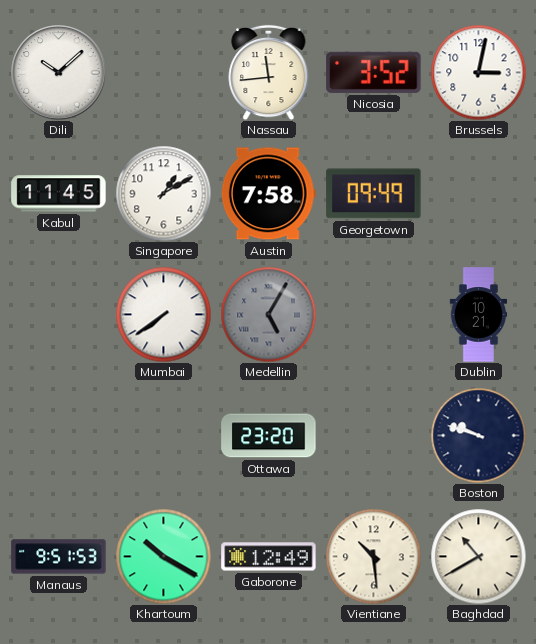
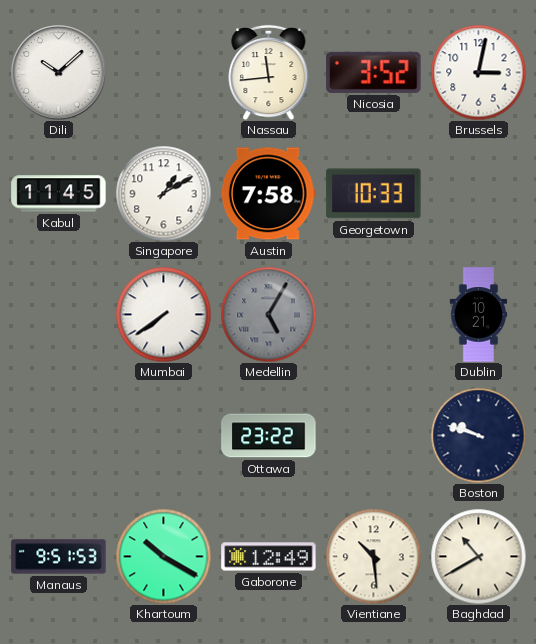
Georgetown: 09:49 -> 10:33 (374, 194)
Ottawa: 23:20 -> 23:22 (269, 436)
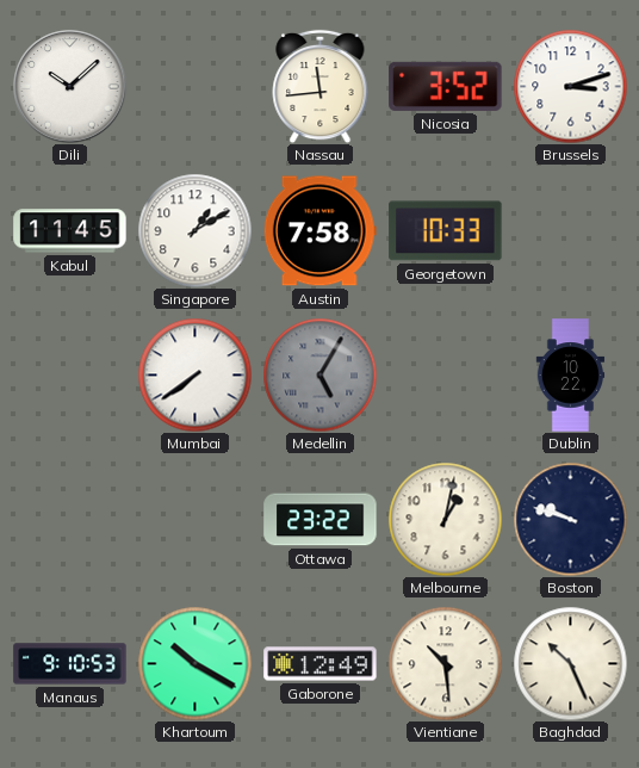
Brussels: 3:02 -> 3:12 (570, 86)
Dublin: 10:21 -> 10:22 (571, 376)
Melbourne: none -> 1:02 (445, 519)
Manaus: 9:51 -> 9:10 (70, 664)
Baghdad: 10:40 -> 10:26 (570, 663)
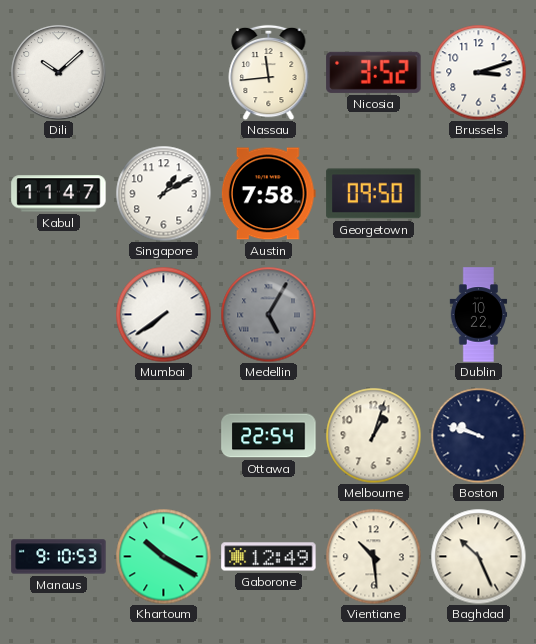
Kabul: 11:45 -> 11:47 (59, 194)
Georgetown: 10:33 -> 09:50 (374, 194)
Ottawa: 23:22 -> 22:54 (269, 436)
Melbourne: 1:02 -> 1:03 (373, 435)
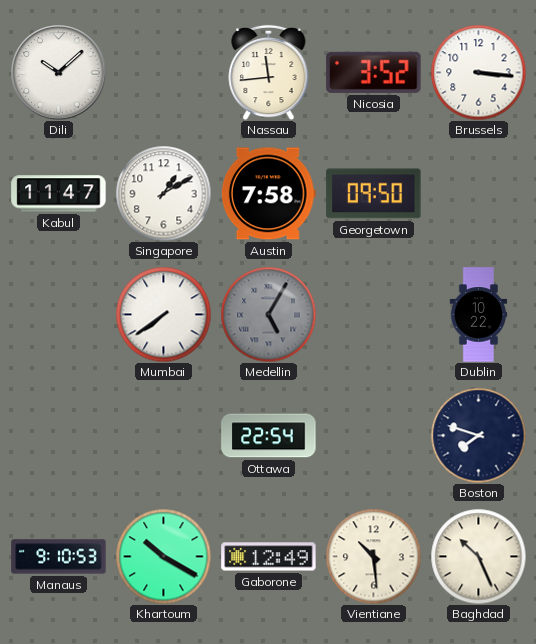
Brussels: 3:12 -> 3:16 (478, 72)
Melbourne: 1:03 -> none (373, 435)
Boston: 9:48 -> 7:48 (478, 435)
